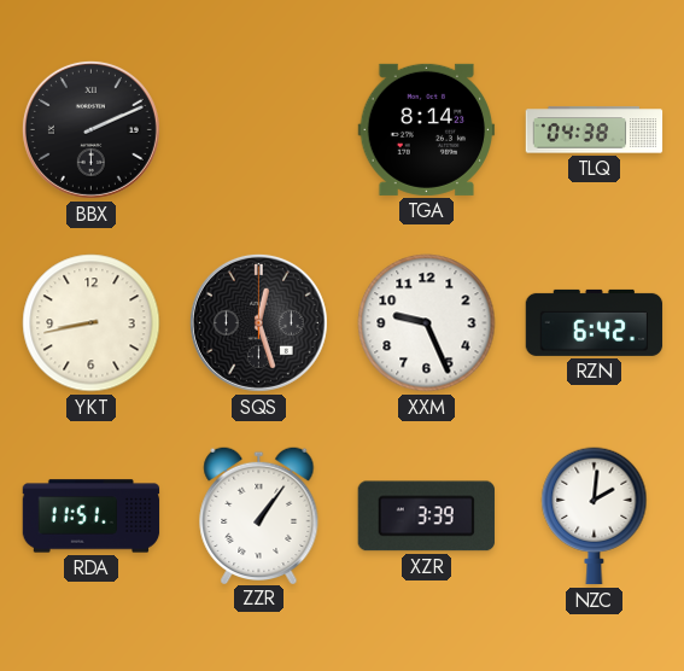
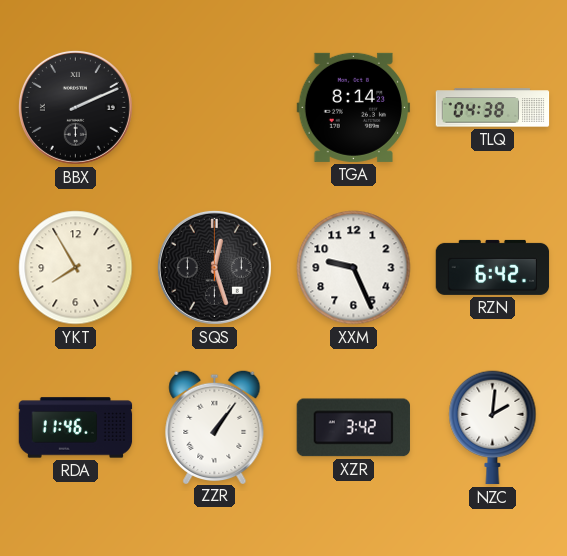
YKT: 8:43 -> 7:55 (76, 268)
RDA: 11:51 -> 11:46 (76, 428)
XZR: 3:39 -> 3:42 (353, 428)
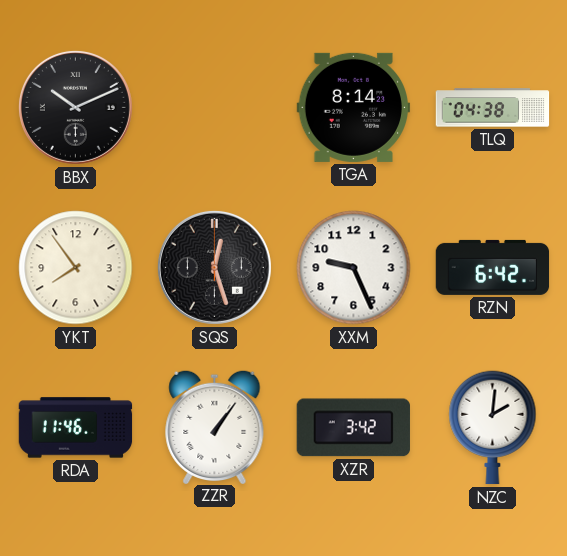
BBX: 2:11 -> 10:11 (75, 107)
YKT: 7:55 -> 7:54 (76, 268)
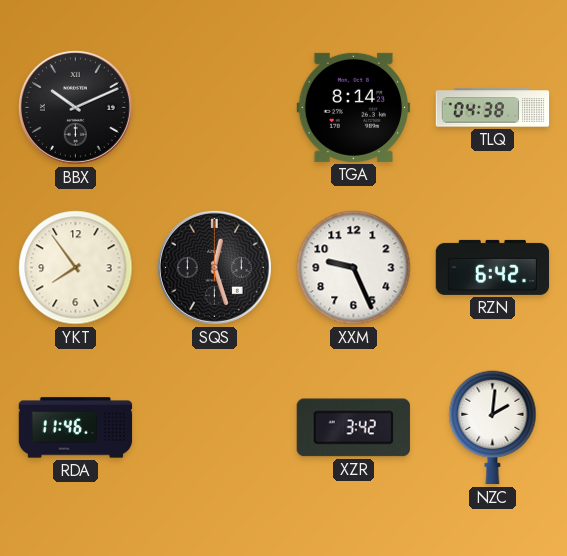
ZZR: 1:06 -> none (215, 426)
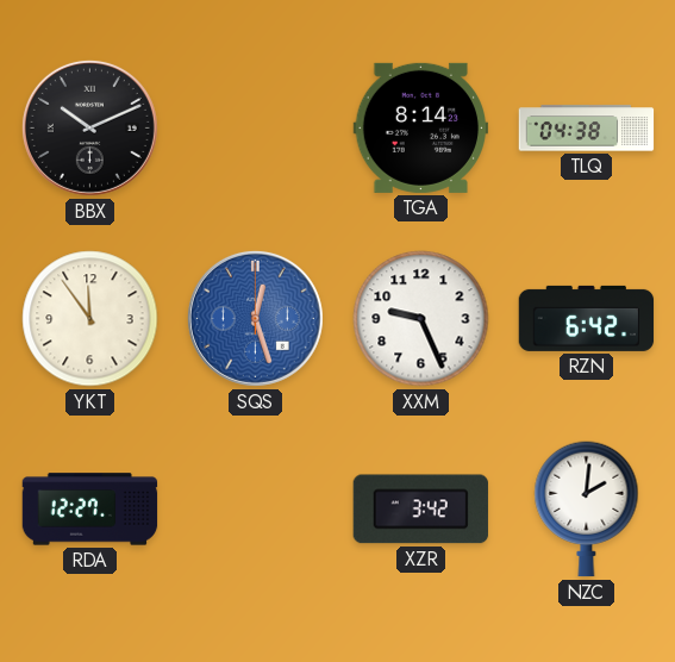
YKT: 7:54 -> 11:54 (90, 319)
SQS dial: black -> blue (255, 318)
RDA: 11:46 -> 12:27 (90, 510)
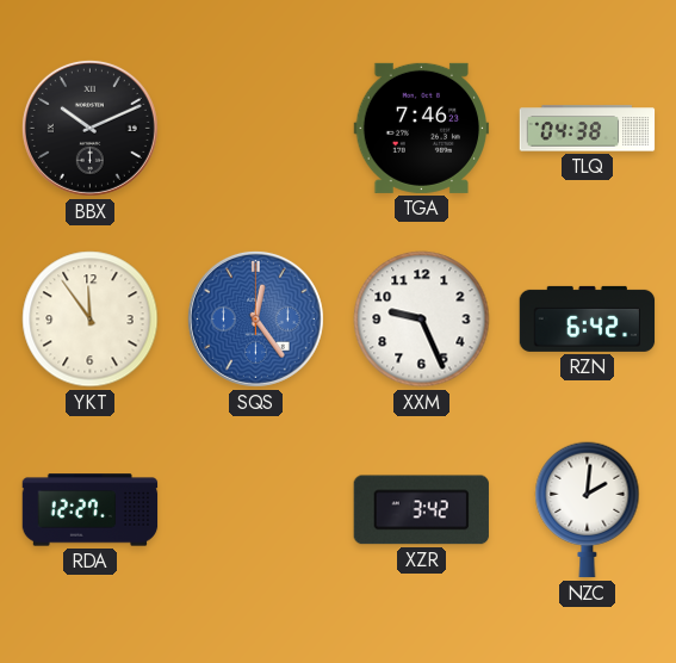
TGA: 8:14 -> 7:46 (422, 128)
SQS: 12:27 -> 12:24 (255, 318)
